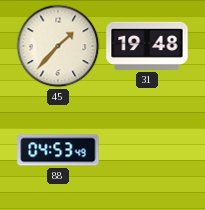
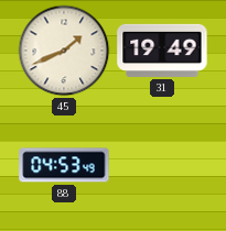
45: 1:37 -> 1:41 (64, 51)
31: 19:48 -> 19:49 (162, 51)
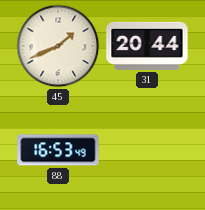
31: 19:49 -> 20:44 (147, 46)
88: 04:53 -> 16:53 (58, 150)
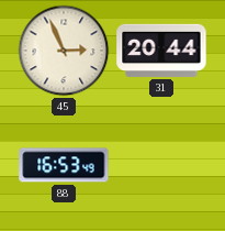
45: 1:41 -> 2:56 (64, 51)
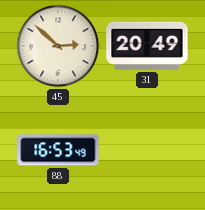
45: 2:56 -> 2:52 (58, 46)
31: 20:44 -> 20:49 (147, 46)
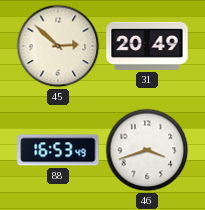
46: none -> 3:42 (147, 150)
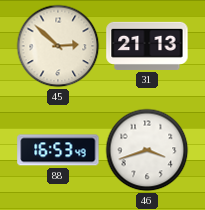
31: 20:49 -> 21:13 (147, 46)
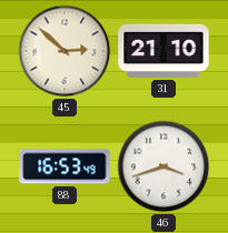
31: 21:13 -> 21:10 (163, 51)
